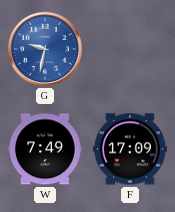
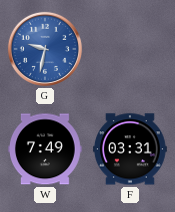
F: 17:09 -> 03:31 (131, 149)
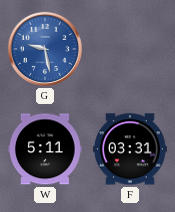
G: 9:32 -> 9:28 (45, 49)
W: 7:49 -> 5:11 (45, 149)
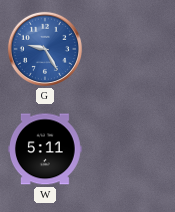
G: 9:28 -> 9:25 (45, 49)
F: 03:31 -> none (131, 149)
